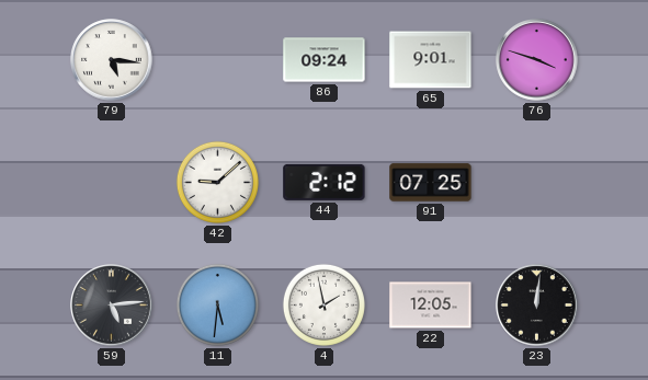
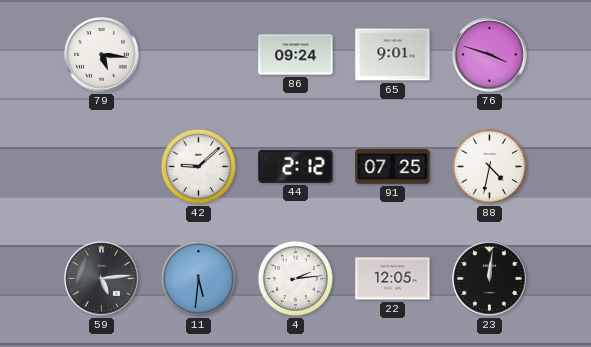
88: none -> 4:32 (489, 166)
4: 1:58 -> 2:14 (295, 278)
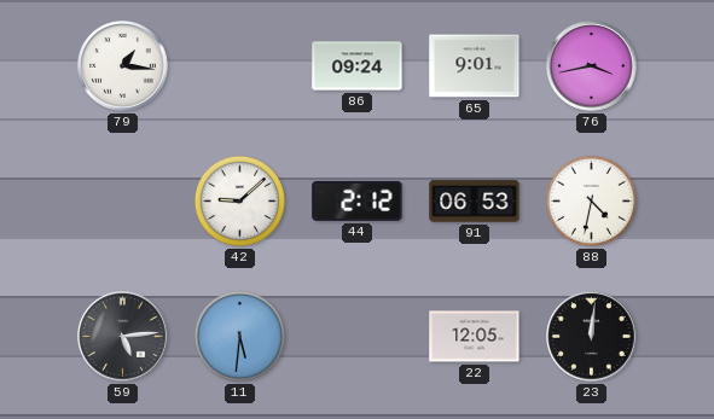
79: 5:16 -> 1:16 (123, 66)
76: 3:48 -> 3:43 (592, 66)
91: 07:25 -> 06:53 (475, 202)
4: 2:14 -> none (295, 278)
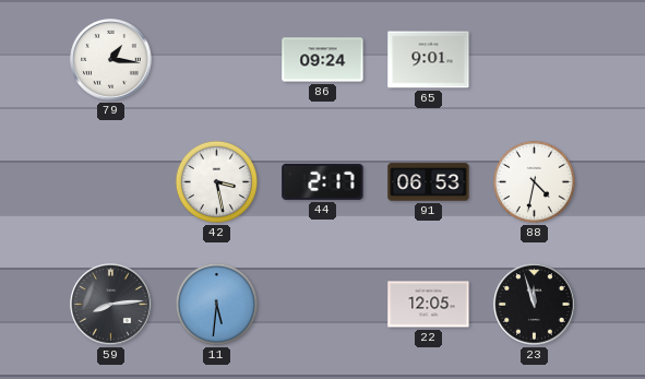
76: 3:43 -> none (592, 66)
42: 9:08 -> 3:28 (216, 181)
44: 2:12 -> 2:17 (323, 181)
59: 5:14 -> 8:14 (111, 305)
23: 12:01 -> 11:57 (535, 305)
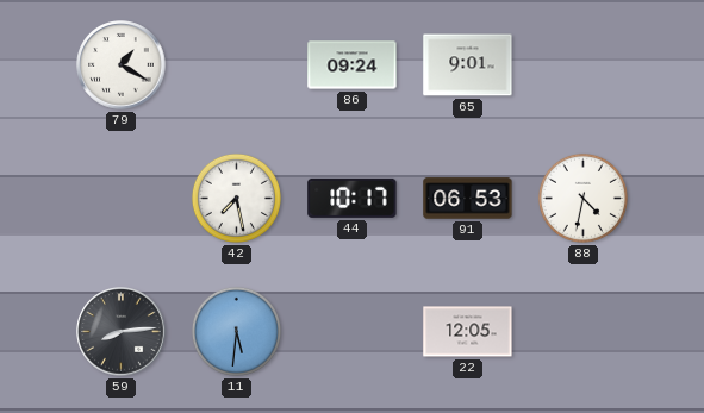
79: 1:16 -> 1:20 (122, 65)
42: 3:28 -> 7:28 (236, 198)
44: 2:17 -> 10:17 (353, 198)
23: 11:57 -> none (535, 305)
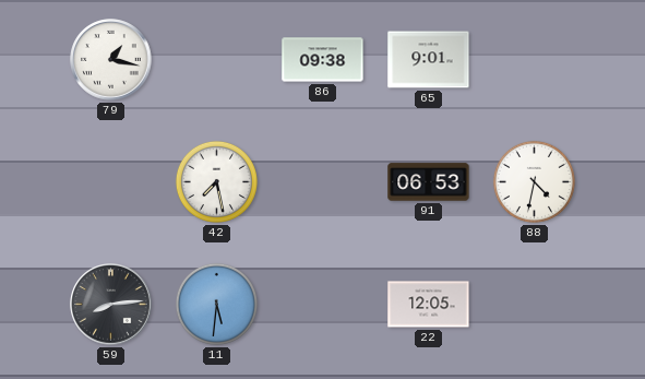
79: 1:20 -> 1:17 (111, 60)
86: 09:24 -> 09:38 (323, 60)
44: 10:17 -> none (353, 198)
